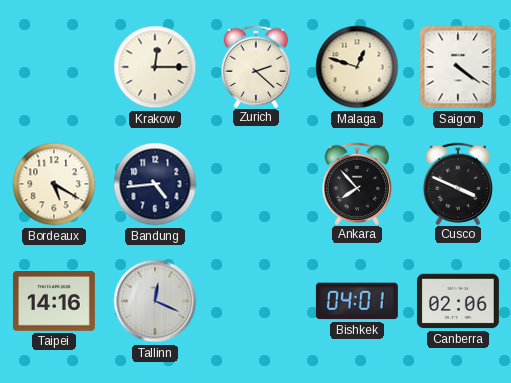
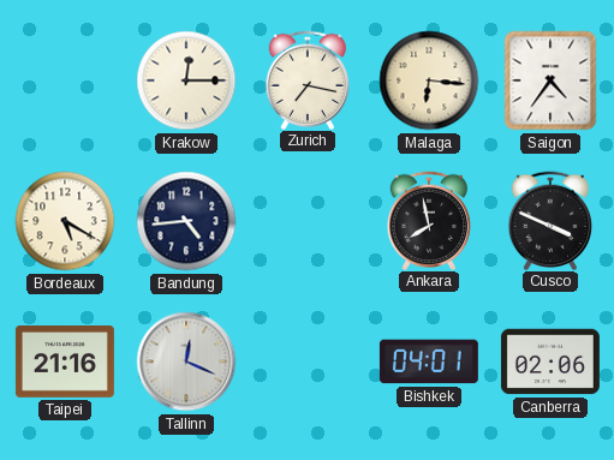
Zurich: 2:22 -> 7:17 (308, 79)
Malaga: 12:48 -> 6:16 (429, 80)
Saigon: 4:21 -> 4:36 (550, 80)
Ankara: 7:53 -> 7:58 (429, 220)
Taipei: 14:16 -> 21:16 (65, 363)
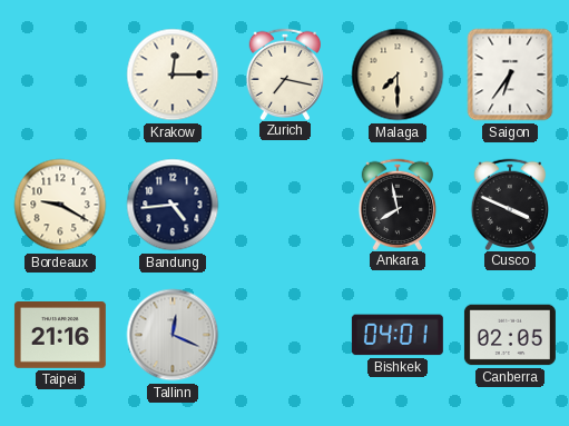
Malaga: 6:16 -> 7:30 (398, 75)
Saigon: 4:36 -> 6:36 (510, 75)
Bordeaux: 5:20 -> 9:20 (60, 205)
Canberra: 02:06 -> 02:05 (510, 335)
